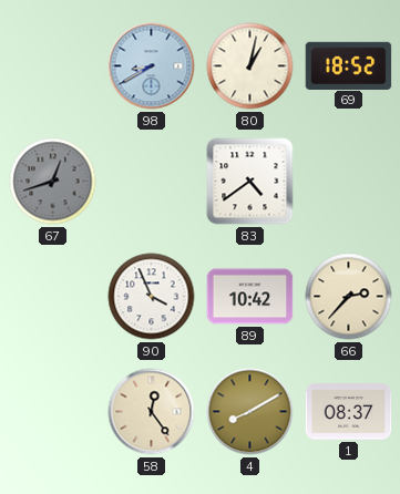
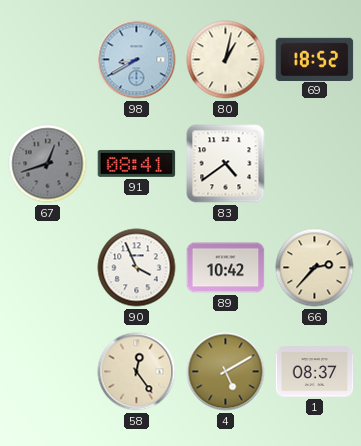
91: none -> 08:41 (137, 163)
4: 8:10 -> 5:10 (226, 372)
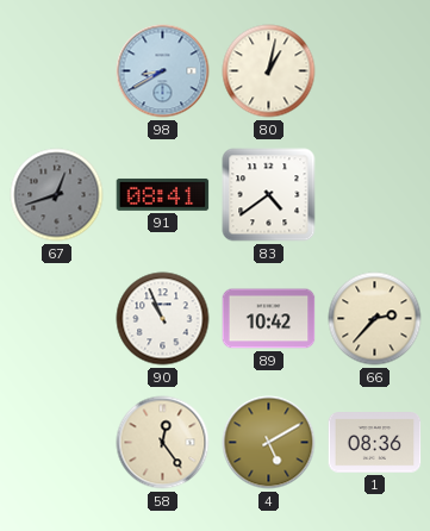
69: 18:52 -> none (315, 59)
90: 3:56 -> 10:56 (163, 319)
1: 08:37 -> 08:36 (375, 443)
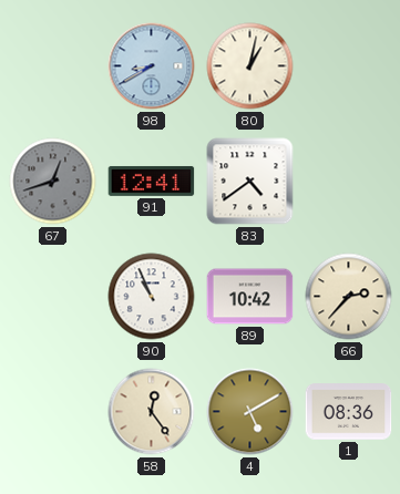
91: 08:41 -> 12:41 (152, 181)
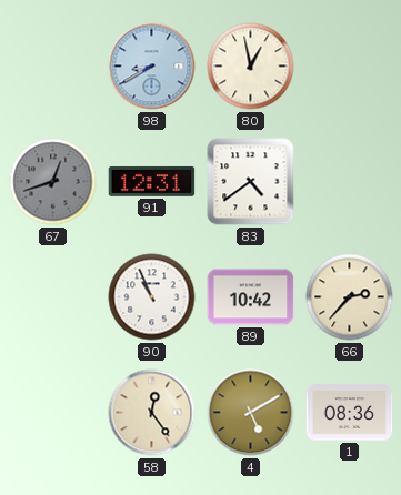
80: 1:02 -> 12:58 (251, 67)
91: 12:41 -> 12:31 (152, 181)
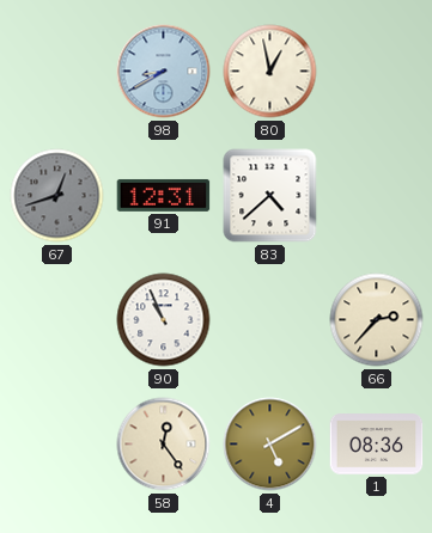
83: 4:39 -> 4:38 (270, 196)
89: 10:42 -> none (251, 297)
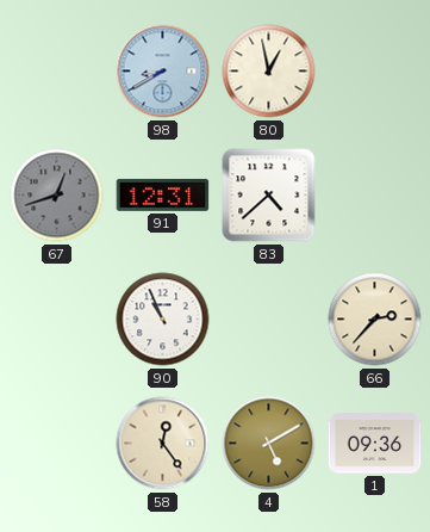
1: 08:36 -> 09:36 (375, 444)
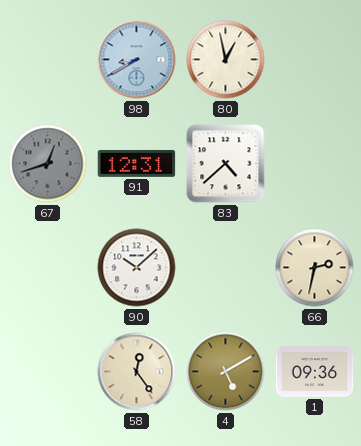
90: 10:56 -> 10:08 (137, 268)
66: 2:37 -> 2:32 (315, 268)
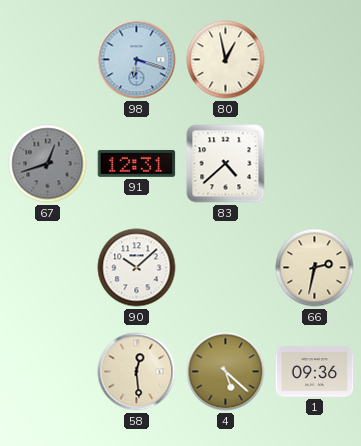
98: 8:40 -> 6:18 (137, 60)
58: 12:24 -> 12:29 (137, 372)
4: 5:10 -> 5:22 (226, 372)
